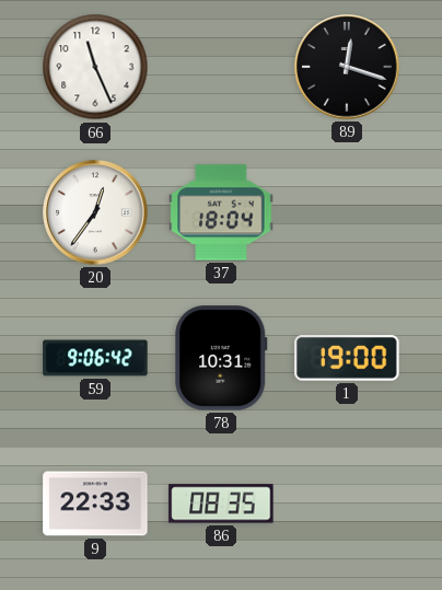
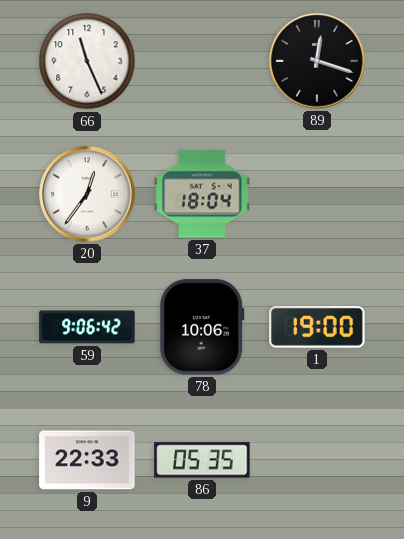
78: 10:31 -> 10:06 (202, 327)
86: 08:35 -> 05:35 (202, 460)
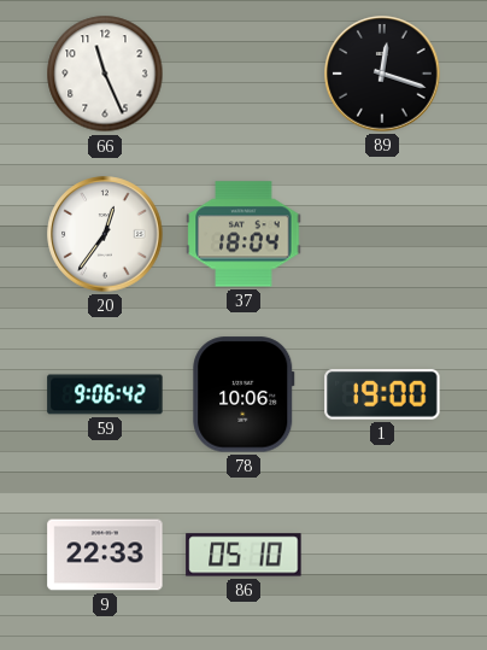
86: 05:35 -> 05:10 (243, 555)
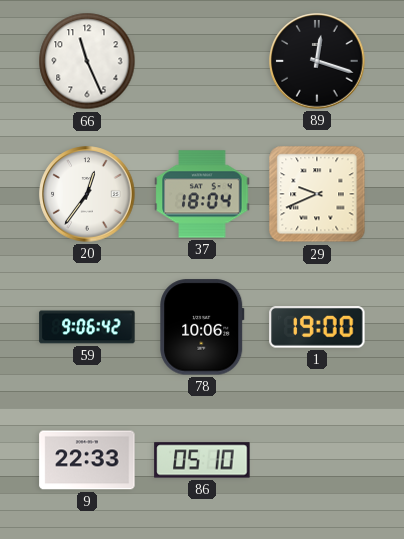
29: none -> 9:41 (317, 194)
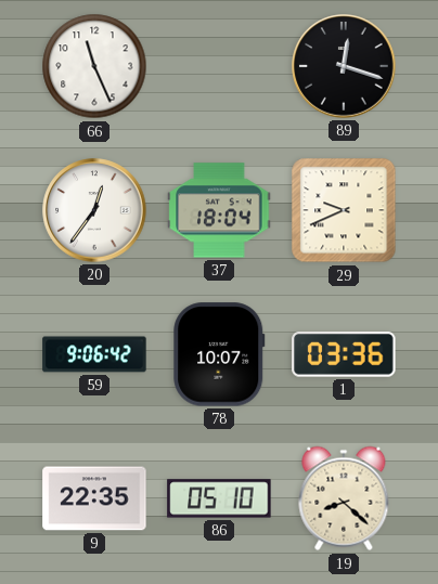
78: 10:06 -> 10:07 (219, 354)
1: 19:00 -> 03:36 (344, 355)
9: 22:33 -> 22:35 (94, 498)
19: none -> 8:22 (344, 498)
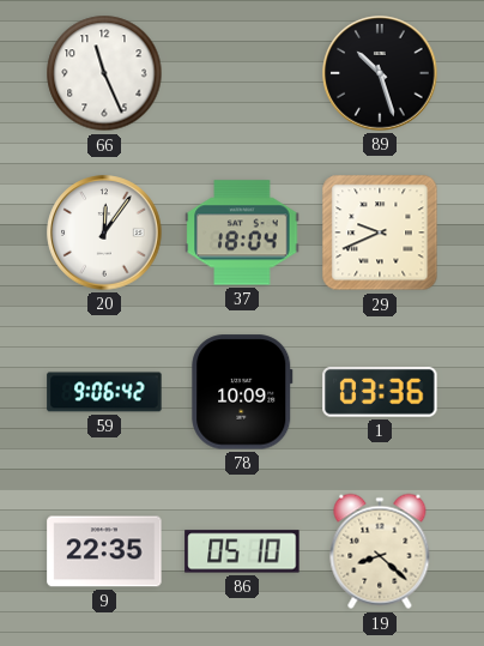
89: 12:18 -> 10:27 (380, 73)
20: 12:36 -> 12:06 (104, 233)
78: 10:07 -> 10:09 (242, 392)
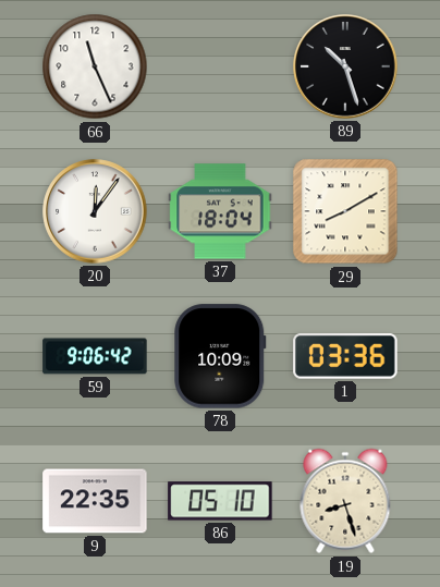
29: 9:41 -> 8:10 (345, 211)
19: 8:22 -> 8:27 (345, 501)
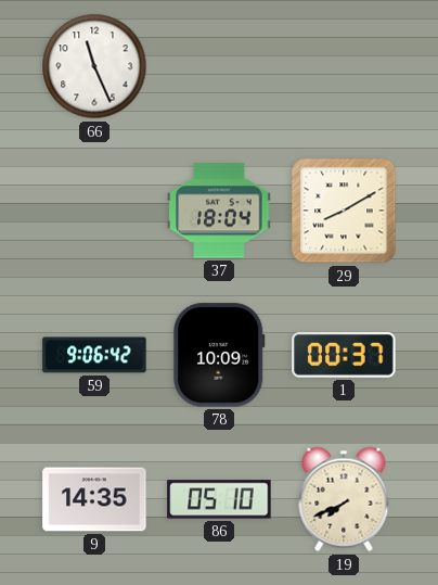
89: 10:27 -> none (345, 66)
20: 12:06 -> none (95, 211)
1: 03:36 -> 00:37 (344, 356)
9: 22:35 -> 14:35 (94, 499)
19: 8:27 -> 7:41 (344, 499)
